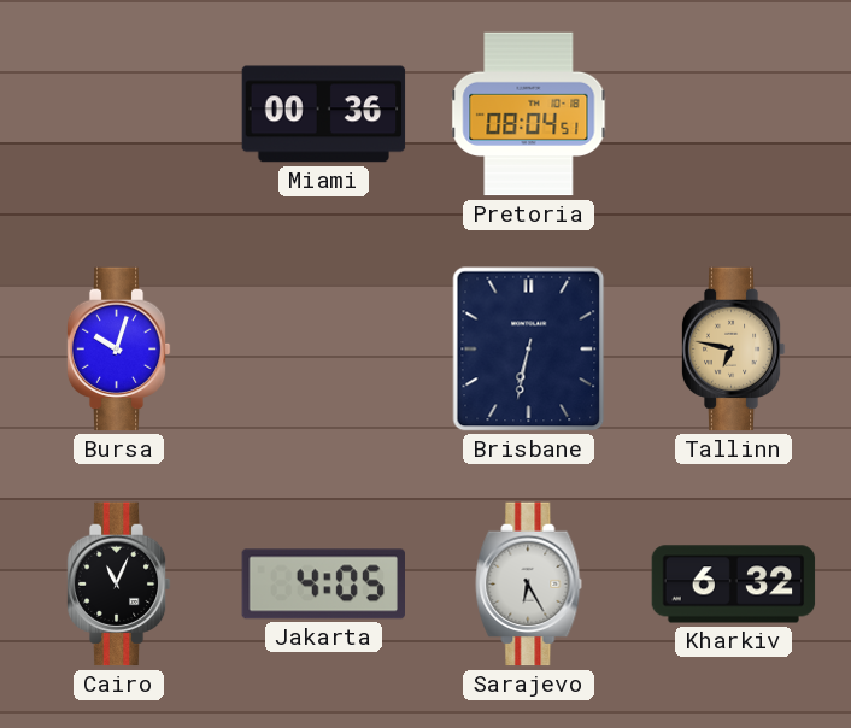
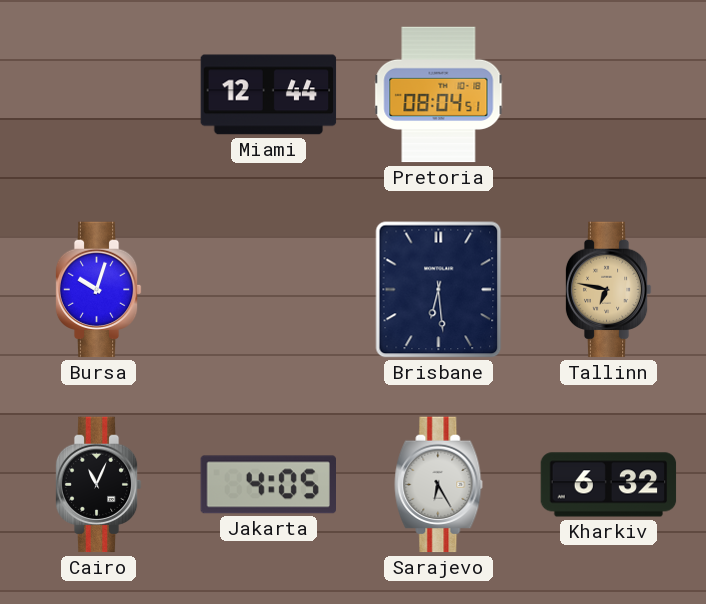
Miami: 00:36 -> 12:44 (269, 95)
Brisbane: 6:32 -> 6:29 (439, 290)
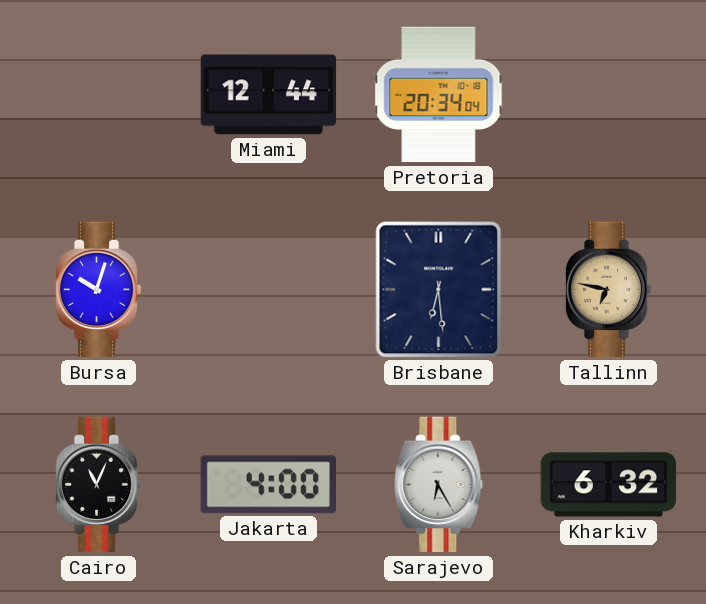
Pretoria: 08:04 -> 20:34 (439, 95)
Jakarta: 4:05 -> 4:00 (268, 485)
